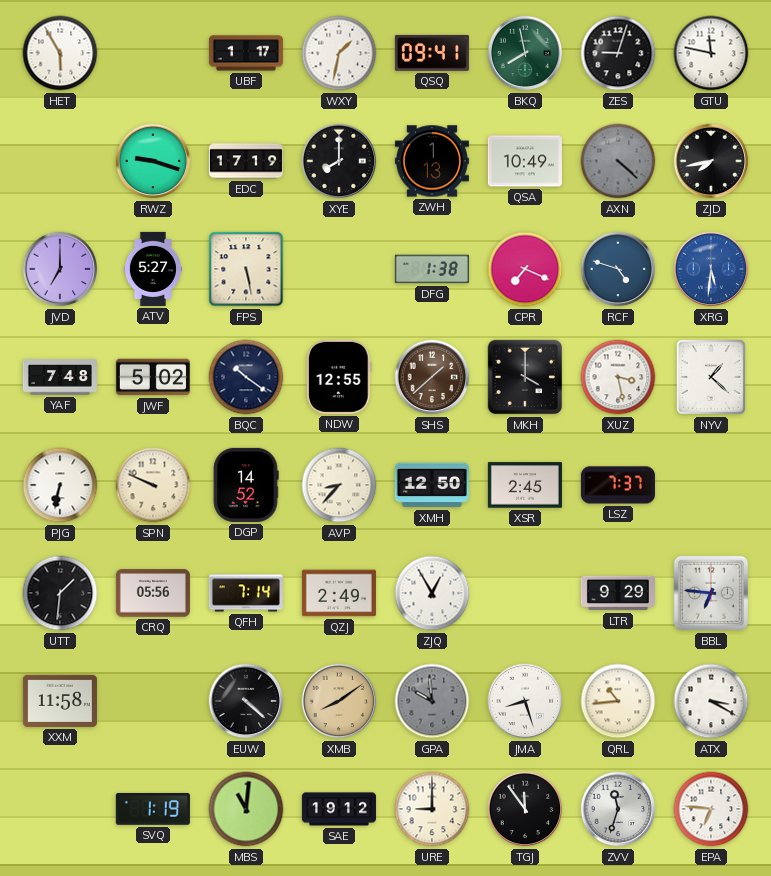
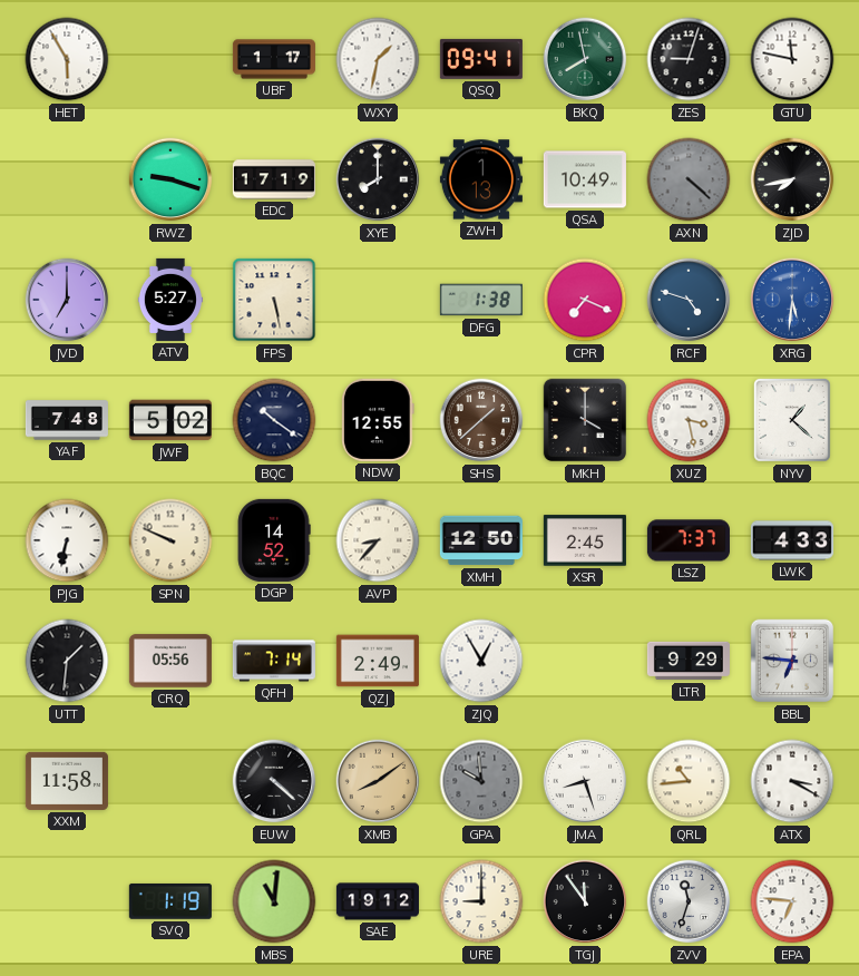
LWK: none -> 4:33 (792, 540)
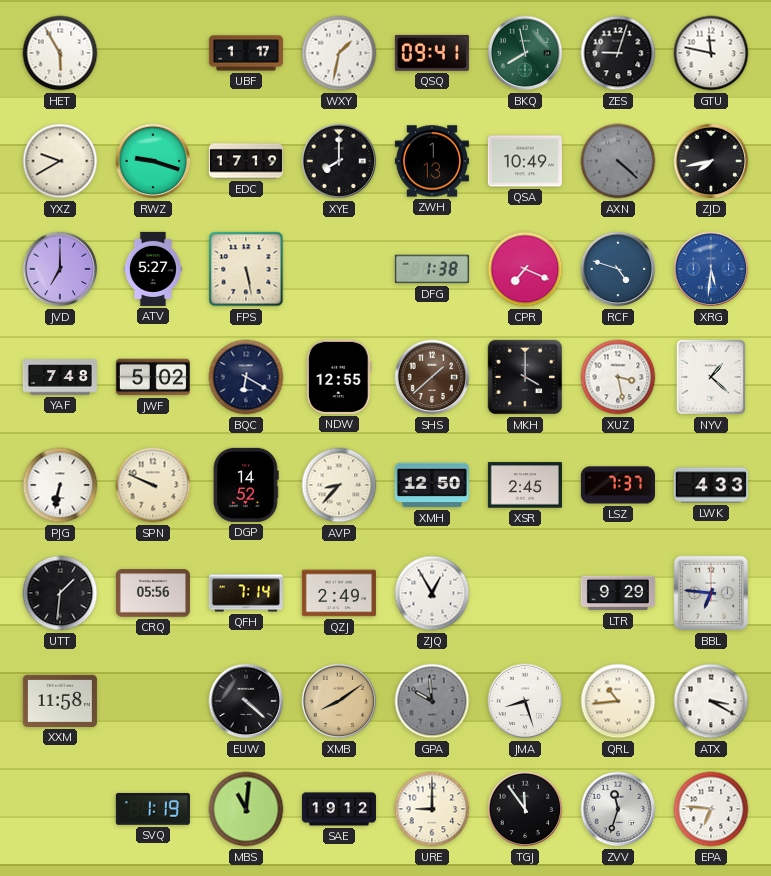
YXZ: none -> 9:40 (60, 161)
BQC: 10:21 -> 6:20 (246, 377)
